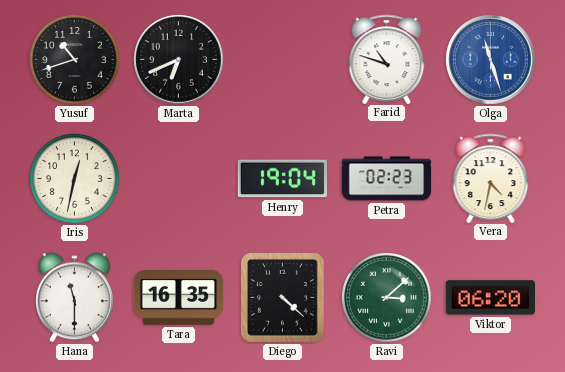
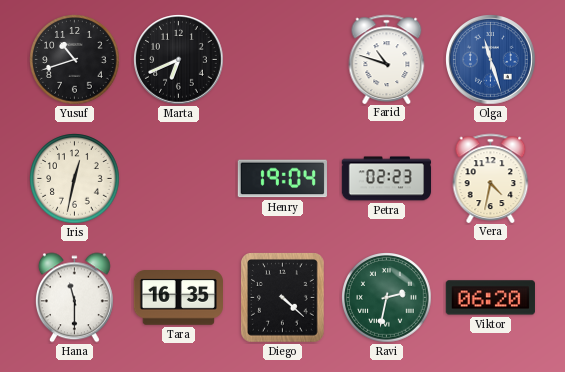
Ravi: 3:08 -> 2:32 (387, 298)
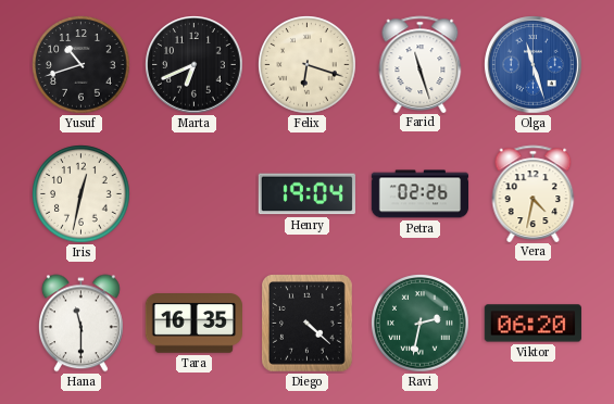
Felix: none -> 6:18 (308, 65)
Farid: 10:48 -> 11:27 (421, 64)
Petra: 02:23 -> 02:26 (421, 194)
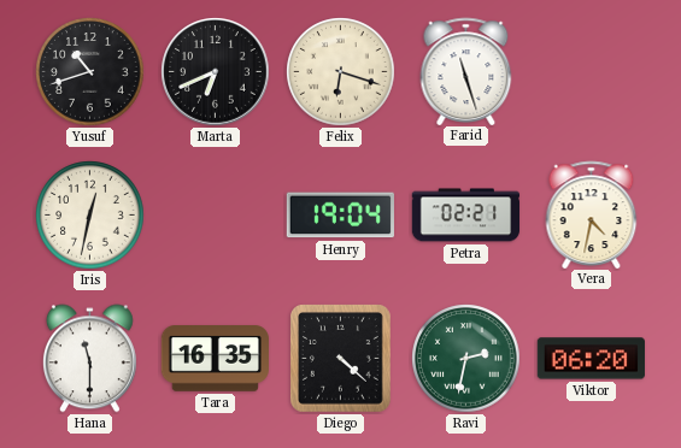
Olga: 11:27 -> none (534, 65)
Petra: 02:26 -> 02:21 (466, 216)
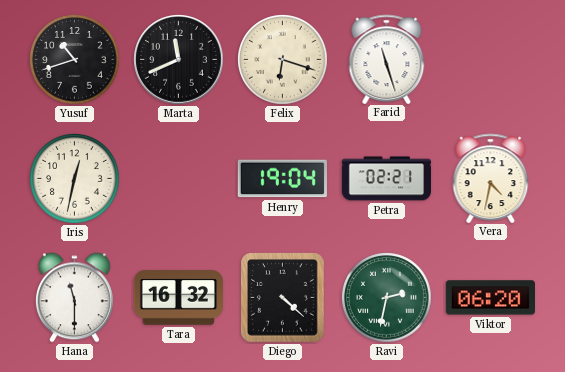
Marta: 6:41 -> 11:41 (179, 60)
Tara: 16:35 -> 16:32 (178, 298)
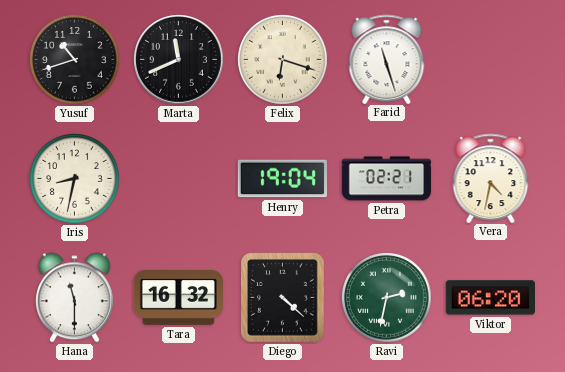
Iris: 12:32 -> 8:32 (75, 179)
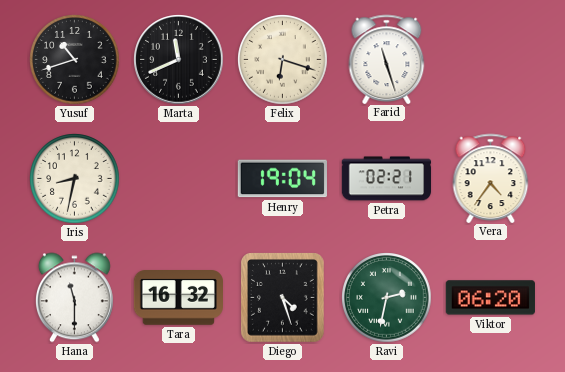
Vera: 4:32 -> 4:36 (491, 178)
Diego: 4:22 -> 4:27 (283, 298)
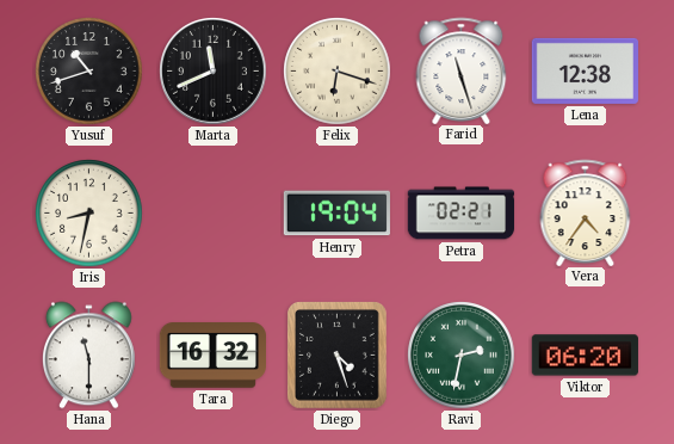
Lena: none -> 12:38 (585, 70)
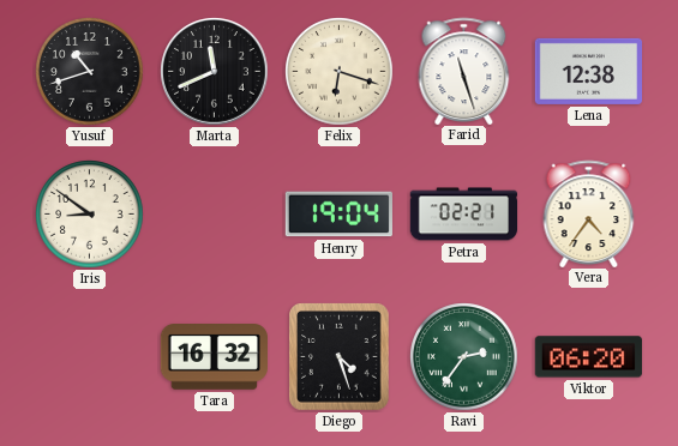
Iris: 8:32 -> 8:51 (90, 215)
Hana: 11:30 -> none (88, 356)
Ravi: 2:32 -> 2:36 (464, 357)
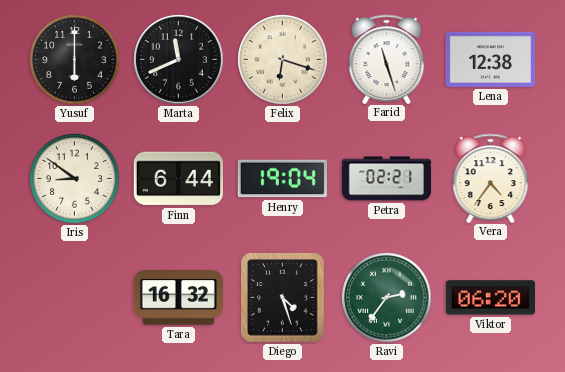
Yusuf: 10:42 -> 6:00 (75, 60)
Finn: none -> 6:44 (178, 179)
